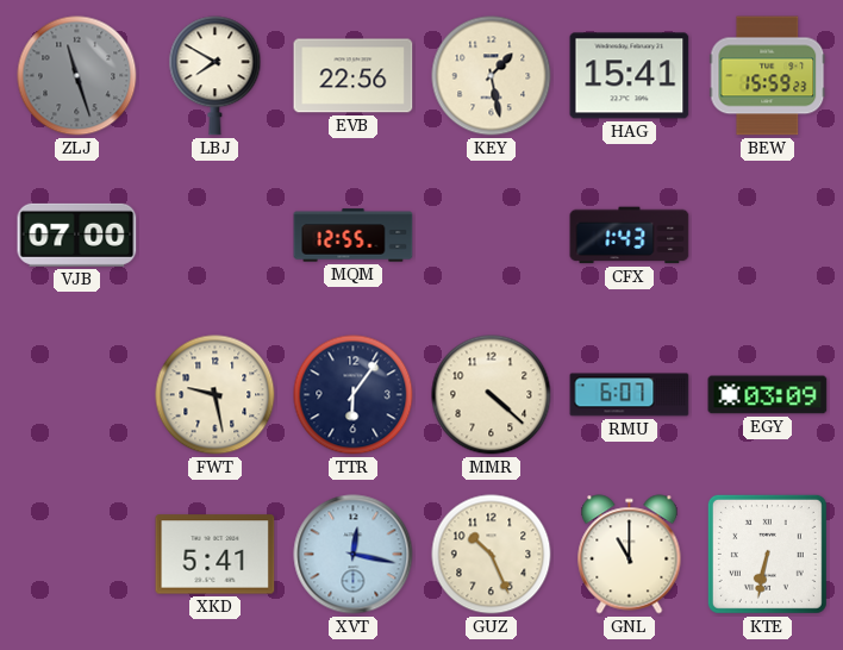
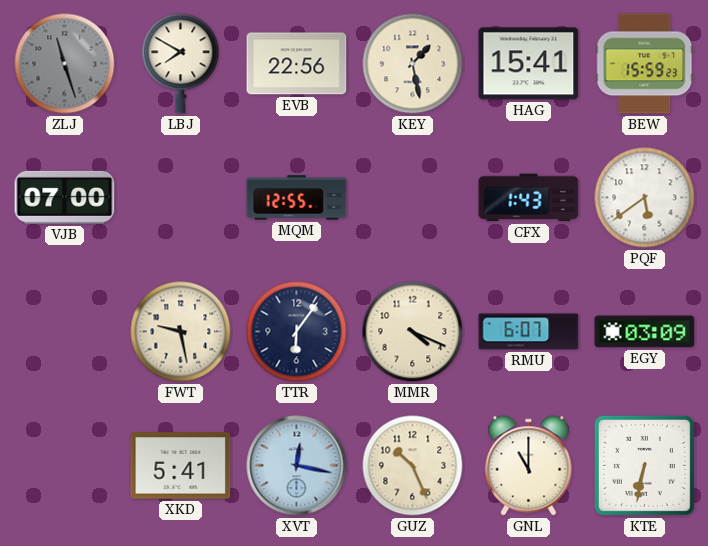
PQF: none -> 5:39 (645, 198)
MMR: 4:22 -> 4:19 (413, 332)
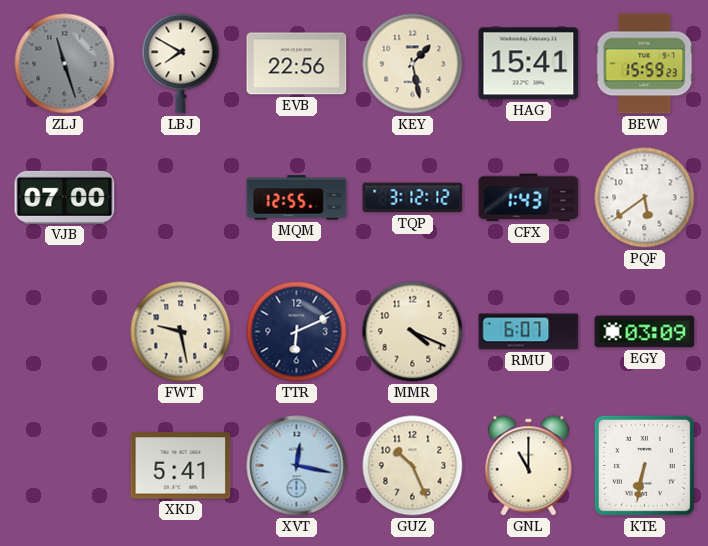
TQP: none -> 3:12 (413, 198)
TTR: 6:06 -> 6:11 (297, 332)
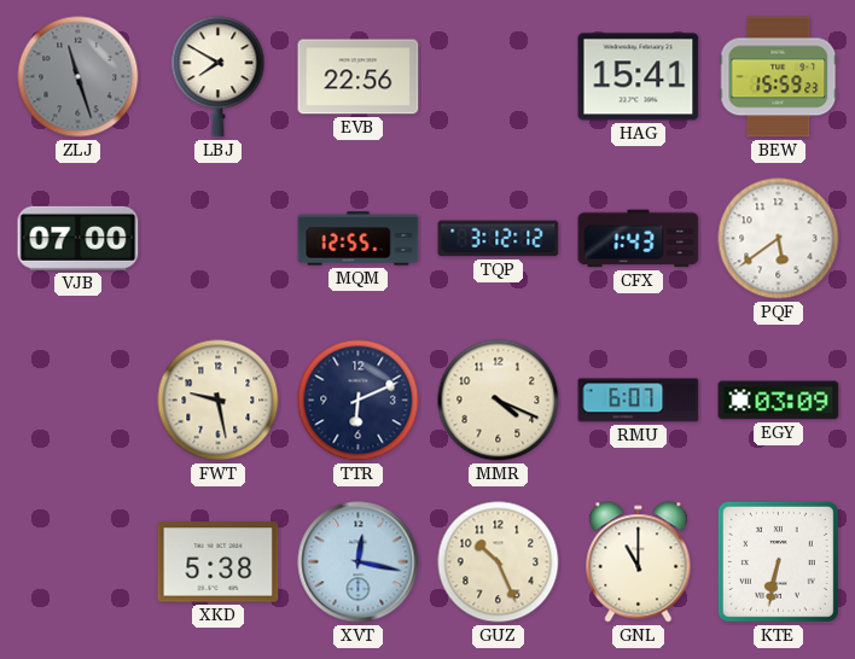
KEY: 1:28 -> none (413, 64)
XKD: 5:41 -> 5:38 (219, 562)
